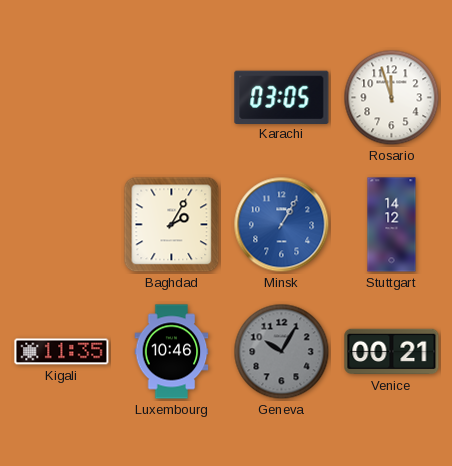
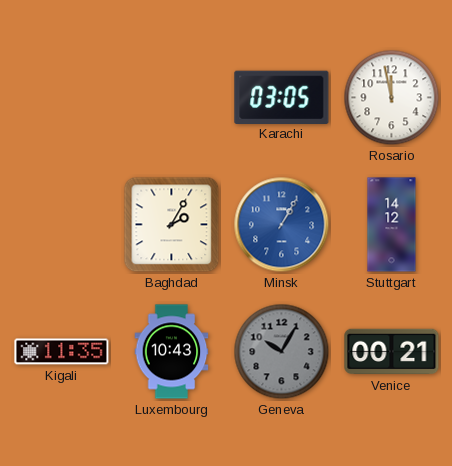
Rosario: 11:57 -> 11:58 (392, 98)
Luxembourg: 10:46 -> 10:43 (172, 352)
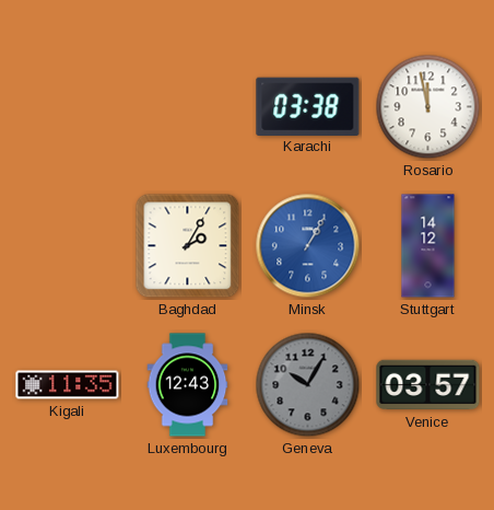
Karachi: 03:05 -> 03:38 (308, 106)
Luxembourg: 10:43 -> 12:43 (188, 385)
Venice: 00:21 -> 03:57 (428, 385)
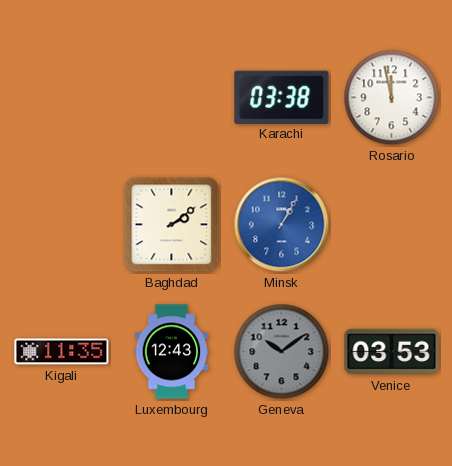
Baghdad: 2:05 -> 2:09 (172, 225)
Stuttgart: 14:12 -> none (428, 246)
Geneva: 10:05 -> 10:09 (282, 352)
Venice: 03:57 -> 03:53 (392, 352)
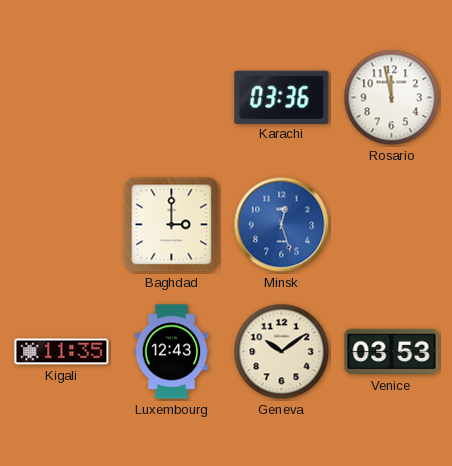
Karachi: 03:38 -> 03:36 (282, 97)
Baghdad: 2:09 -> 3:00 (172, 225)
Minsk: 1:05 -> 12:27 (282, 225)
Geneva dial: grey -> cream (282, 352)
